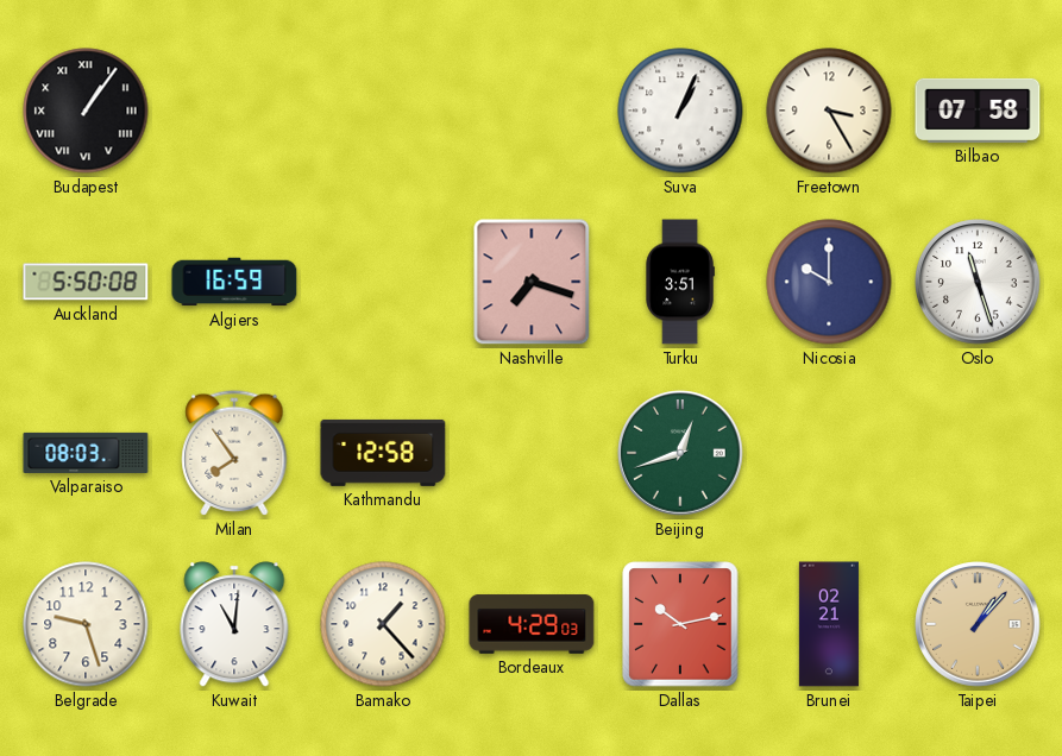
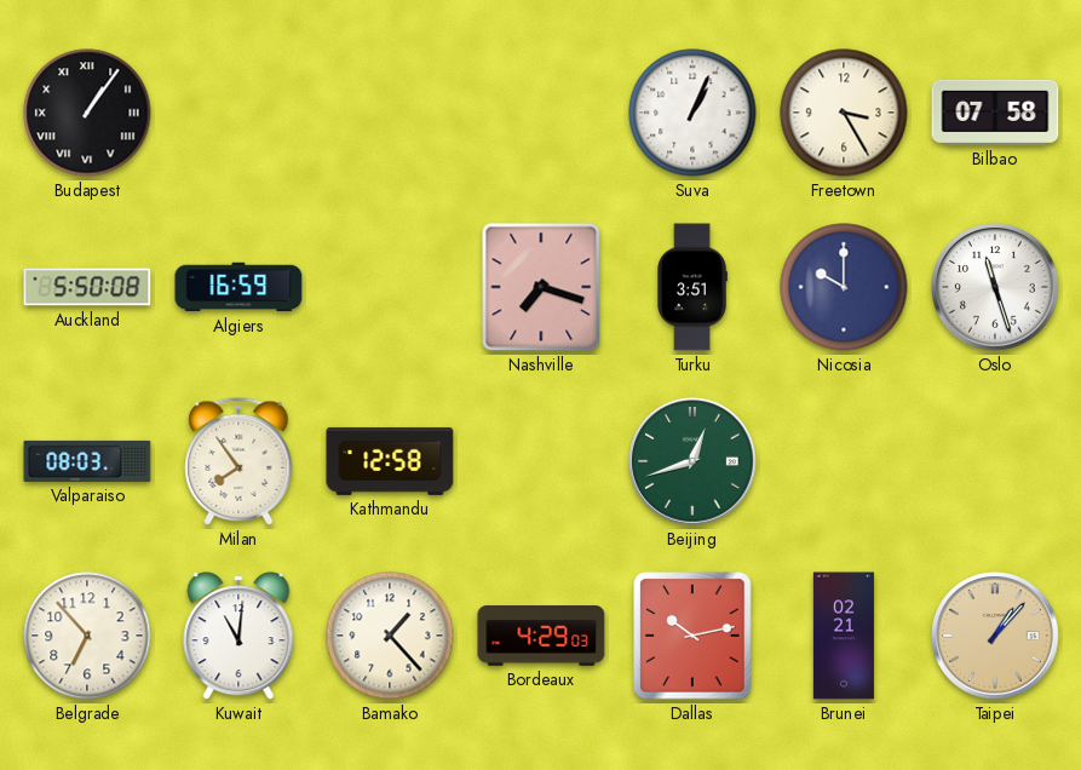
Belgrade: 9:27 -> 6:53 (87, 636)
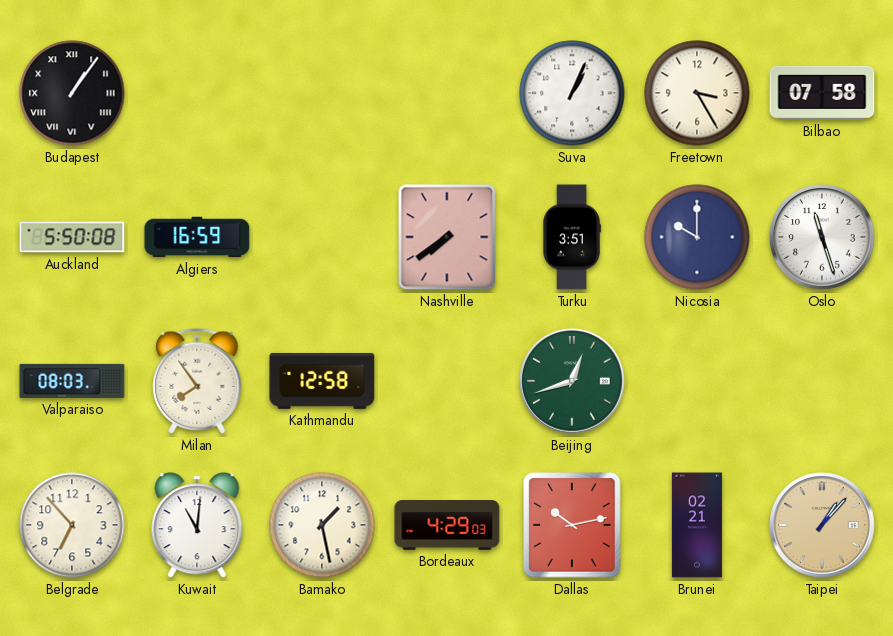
Nashville: 7:18 -> 7:39 (447, 237)
Bamako: 1:23 -> 1:28 (322, 525)
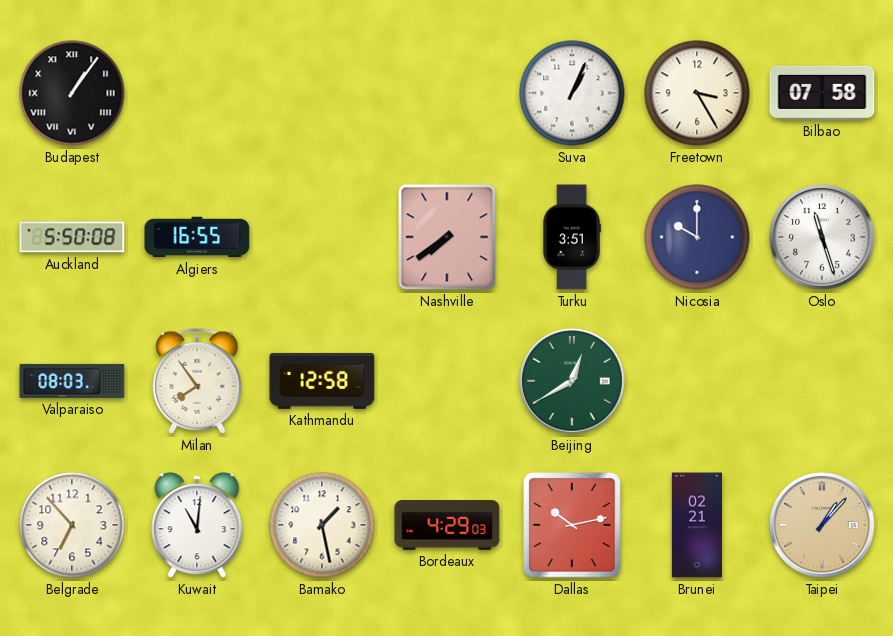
Algiers: 16:59 -> 16:55 (197, 237)
Beijing: 12:42 -> 12:40 (572, 381)
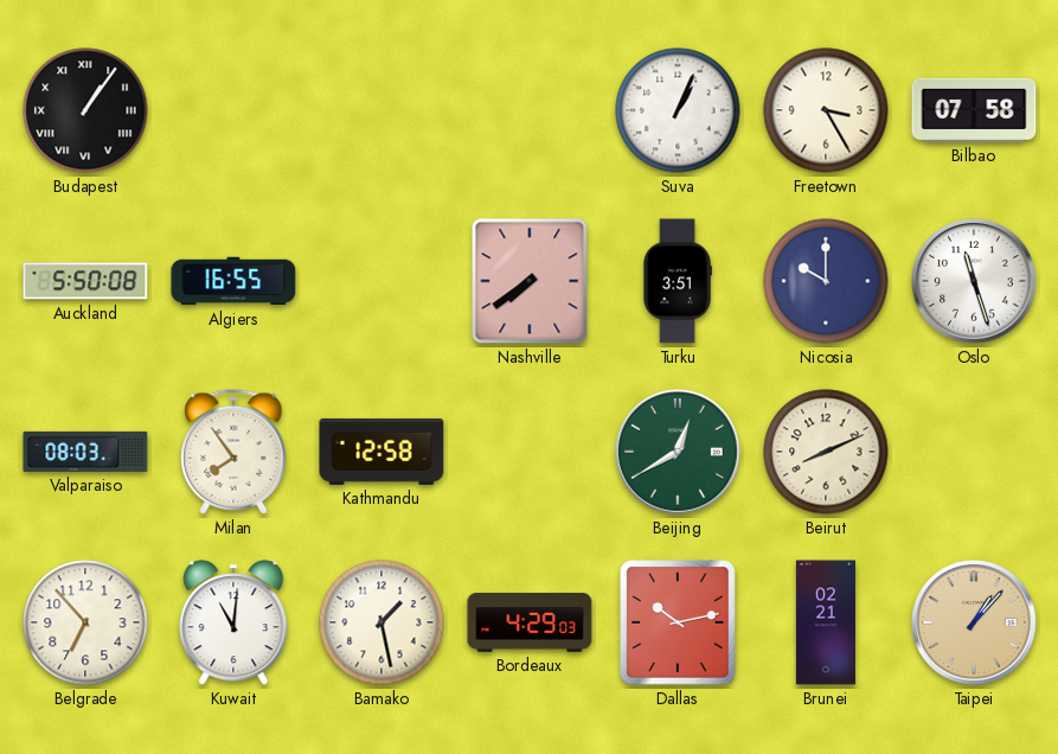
Beirut: none -> 8:11 (826, 452)
